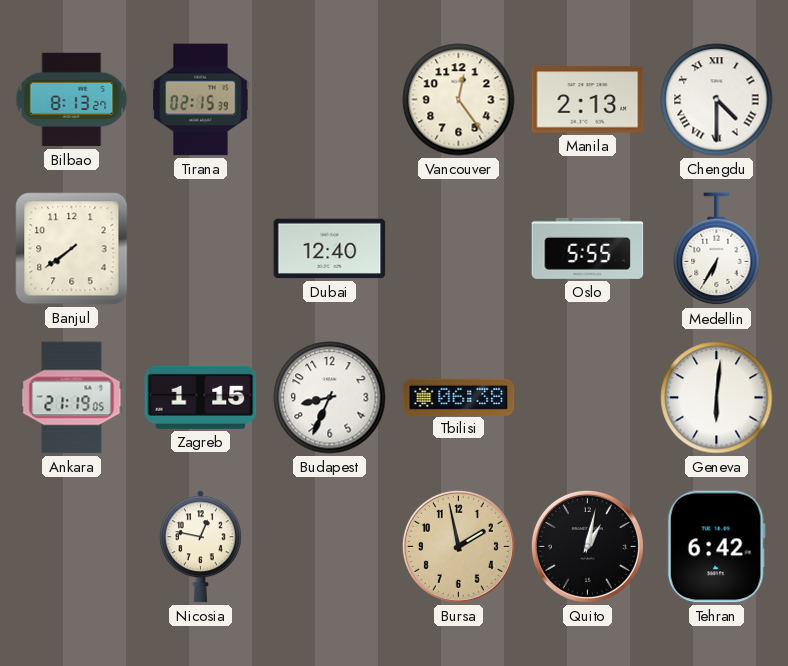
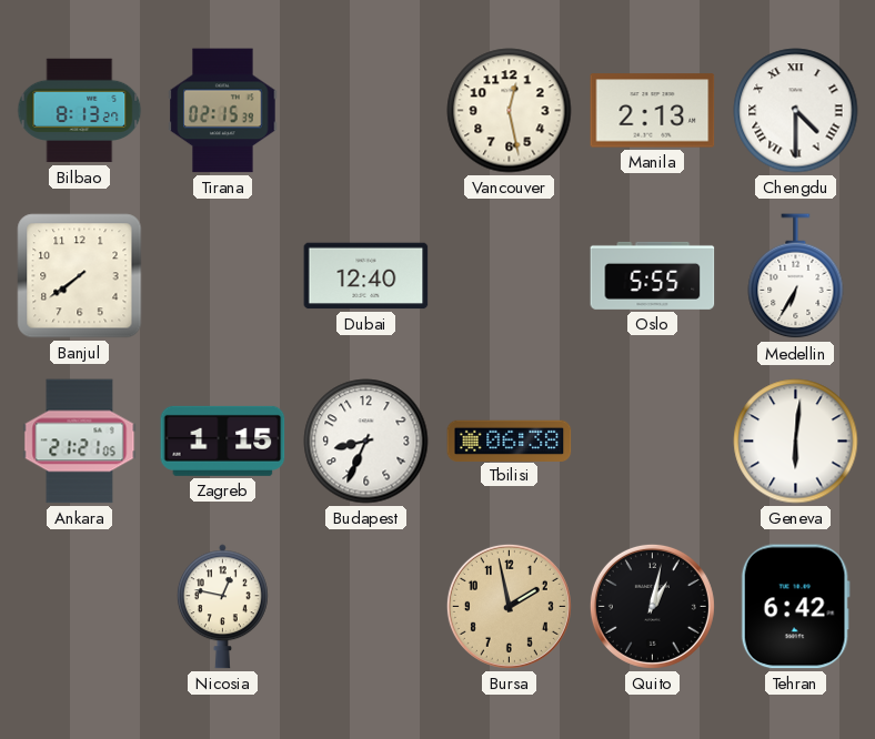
Vancouver: 12:24 -> 12:28 (510, 111)
Ankara: 21:19 -> 21:21 (80, 442)
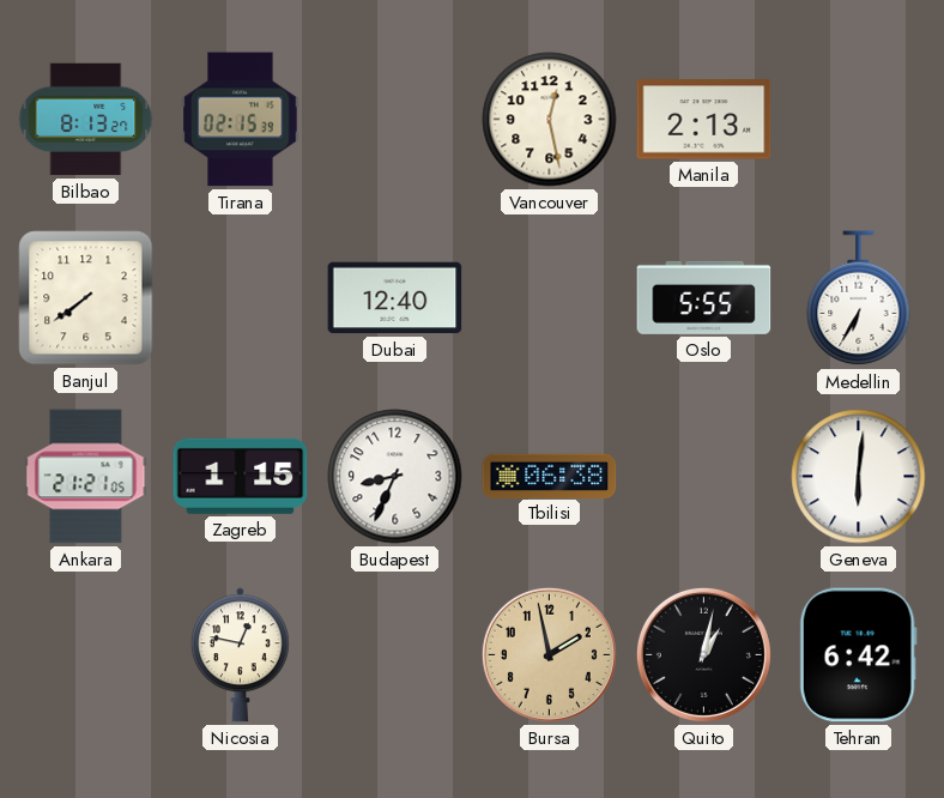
Chengdu: 4:30 -> none (796, 111)
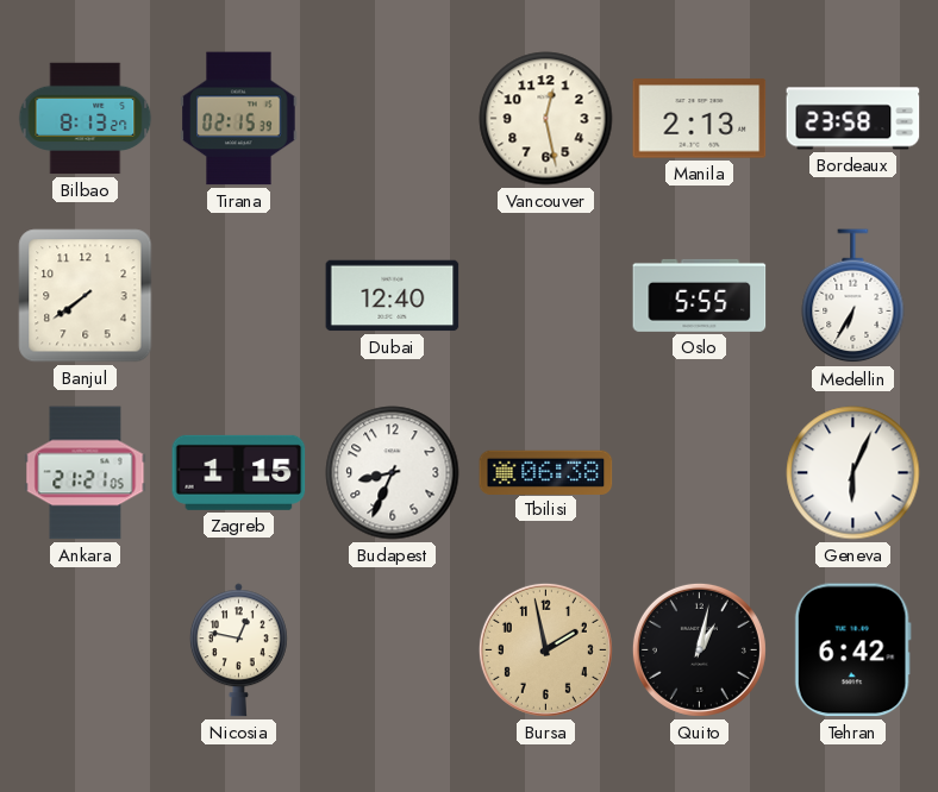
Bordeaux: none -> 23:58 (853, 119)
Geneva: 6:01 -> 6:04 (853, 473)
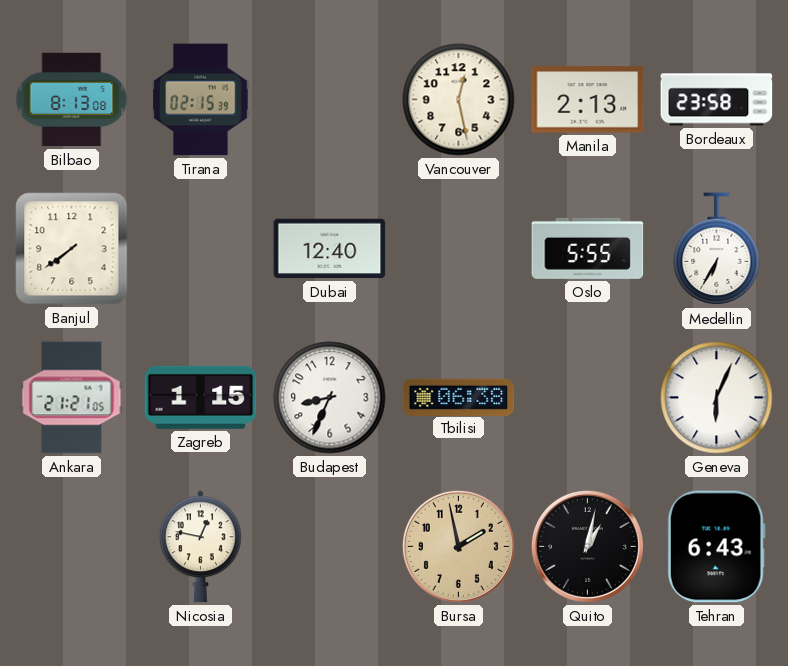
Bilbao: 8:13:27 -> 8:13:08 (72, 100)
Tehran: 6:42 -> 6:43 (716, 547)
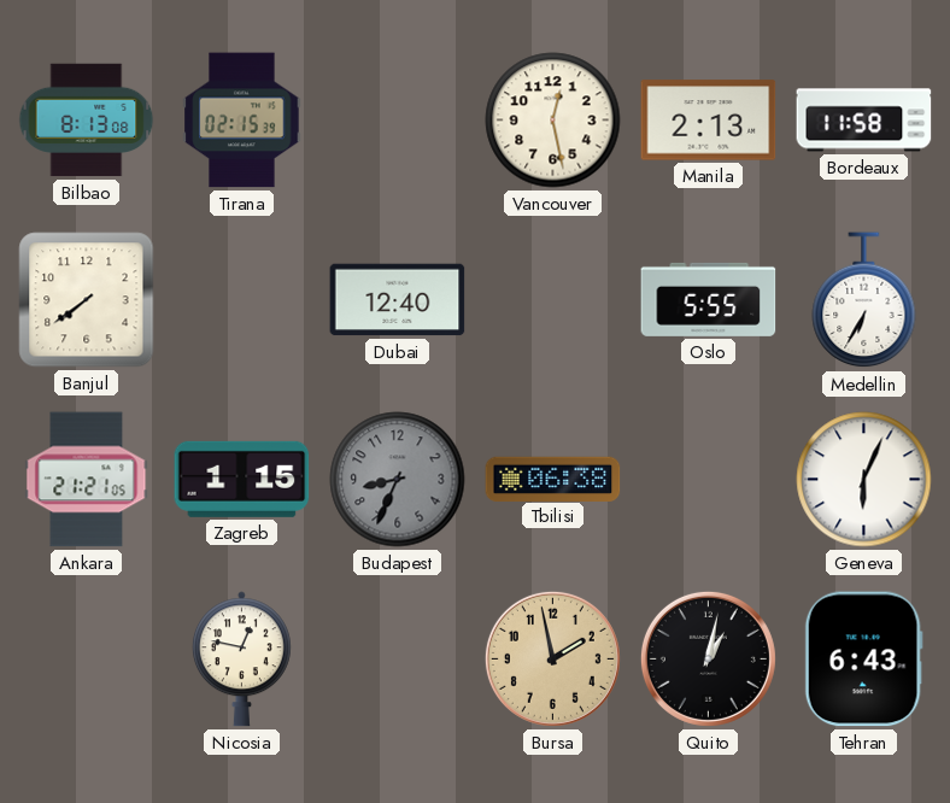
Bordeaux: 23:58 -> 11:58 (864, 121)
Budapest dial: white -> grey (398, 480)
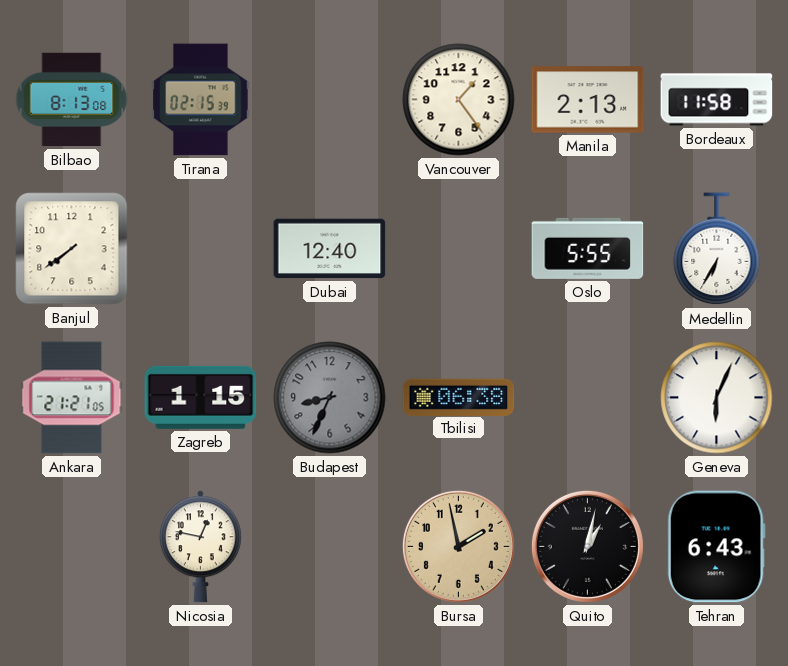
Vancouver: 12:28 -> 1:24 (459, 100)
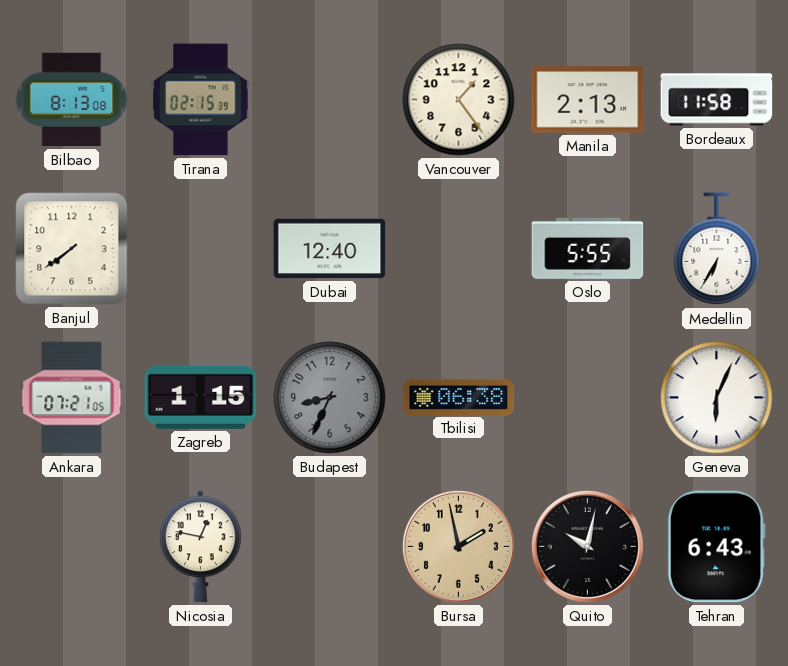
Ankara: 21:21 -> 07:21 (72, 398)
Quito: 1:02 -> 10:02 (587, 546)
